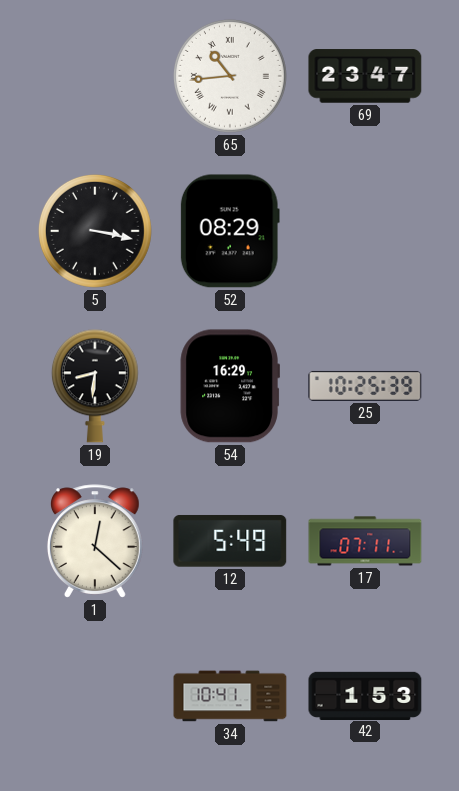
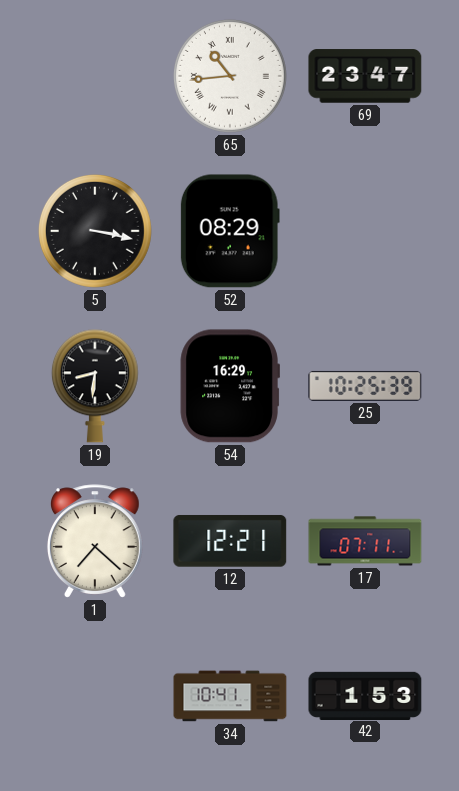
1: 12:22 -> 7:22 (95, 541)
12: 5:49 -> 12:21 (230, 541)
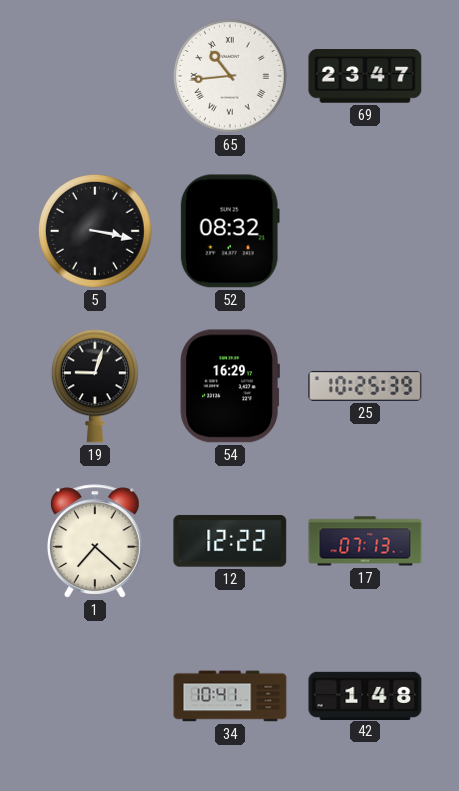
52: 08:29 -> 08:32 (230, 231)
19: 8:31 -> 9:03 (95, 386)
12: 12:21 -> 12:22 (230, 541)
17: 07:11 -> 07:13 (365, 541)
42: 1:53 -> 1:48 (365, 695)
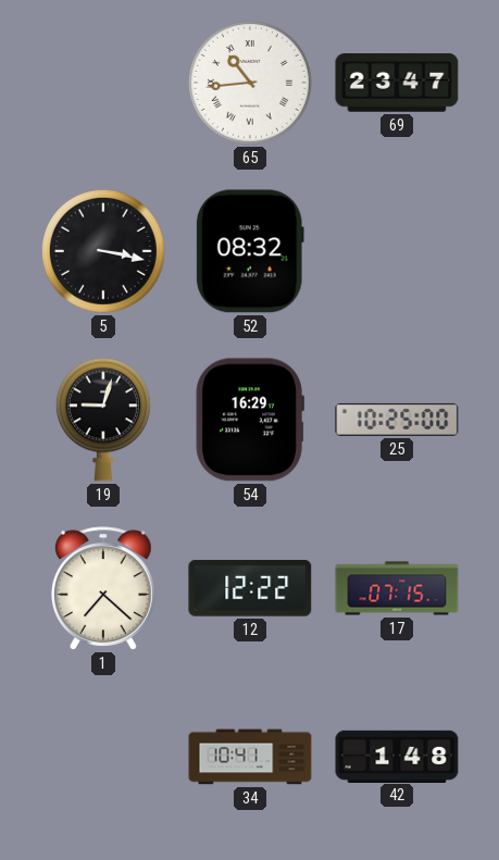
25: 10:25:39 -> 10:25:00 (397, 420)
17: 07:13 -> 07:15 (397, 588)
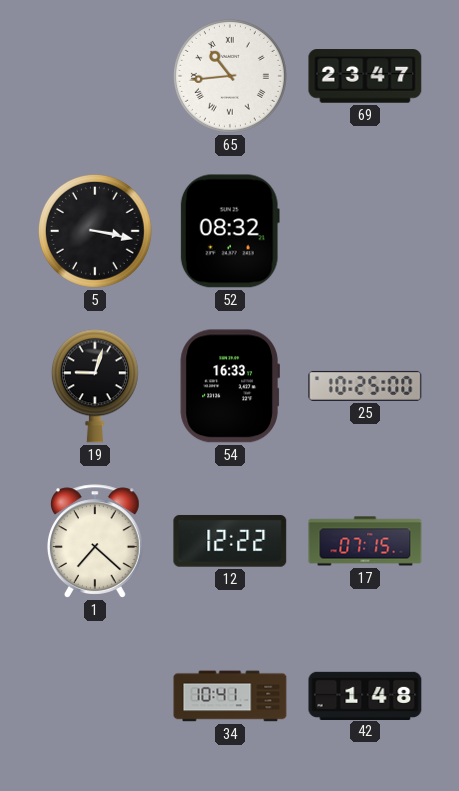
54: 16:29 -> 16:33 (230, 386)
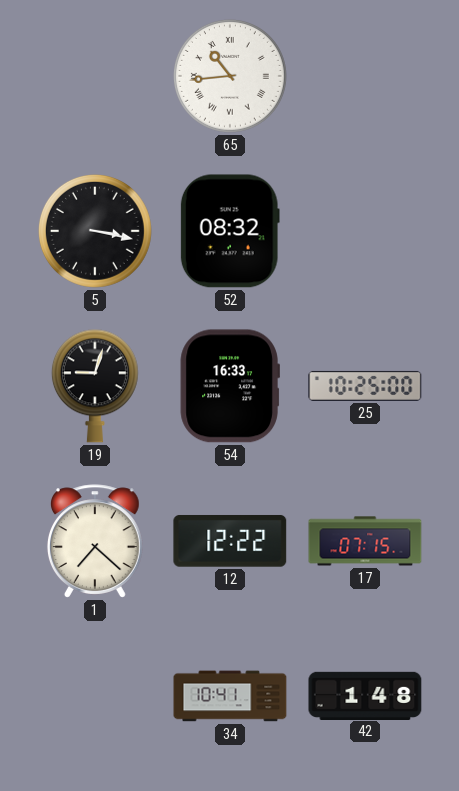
69: 23:47 -> none (365, 76)
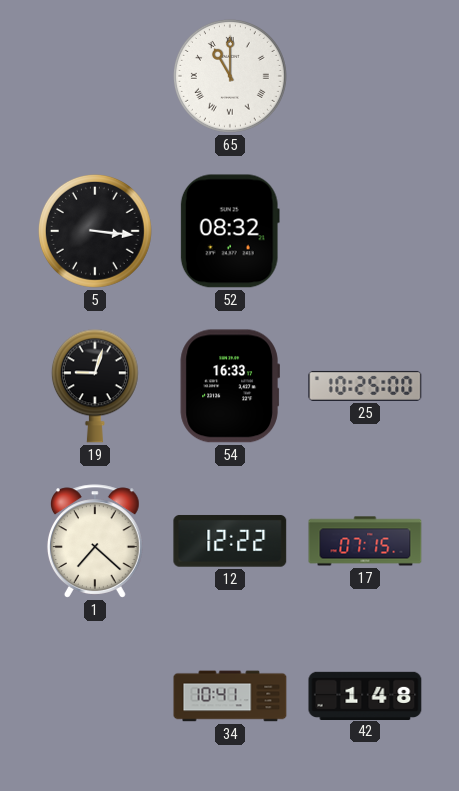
65: 10:44 -> 11:00 (230, 76)
5: 3:17 -> 3:16 (95, 231)
